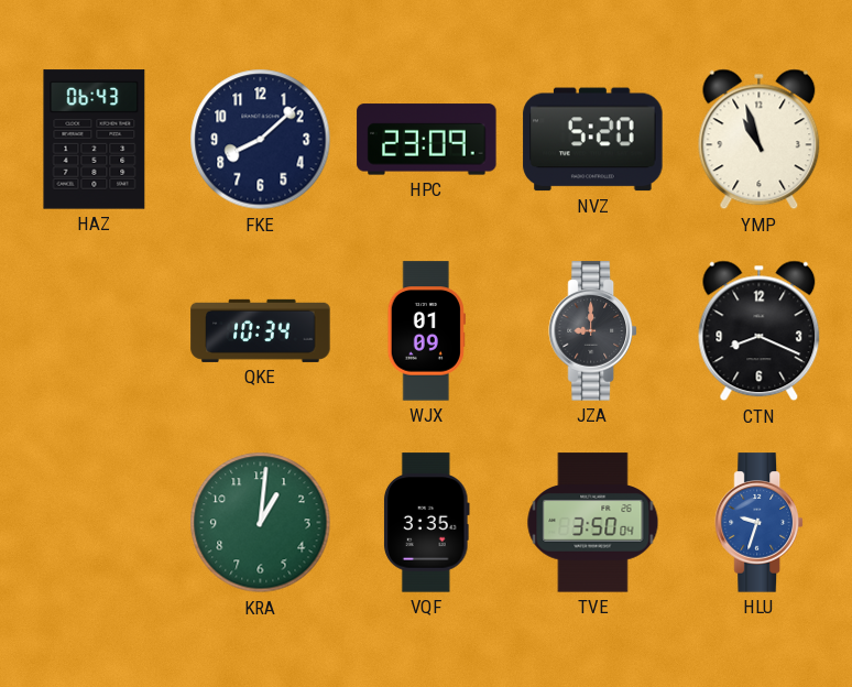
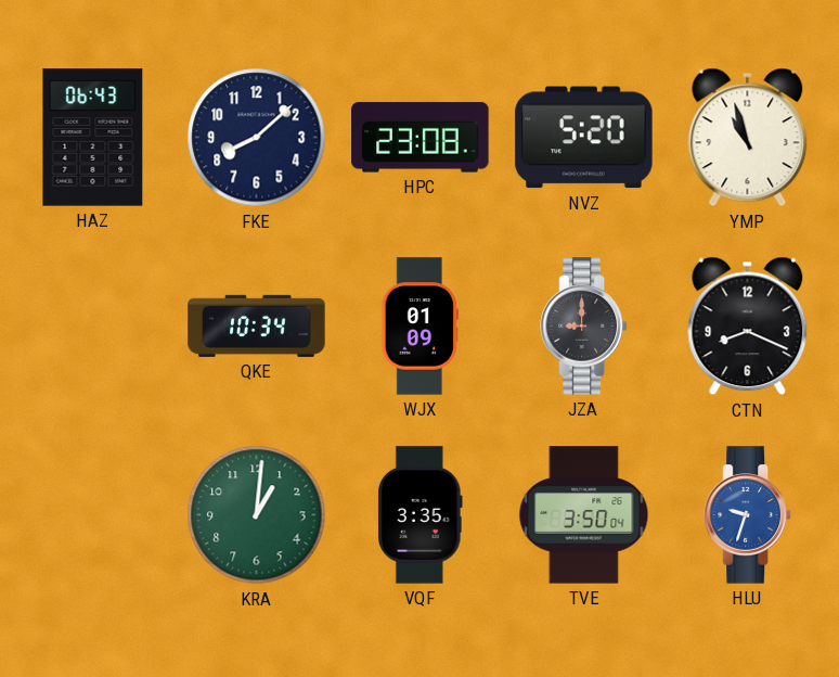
HPC: 23:09 -> 23:08 (421, 138)
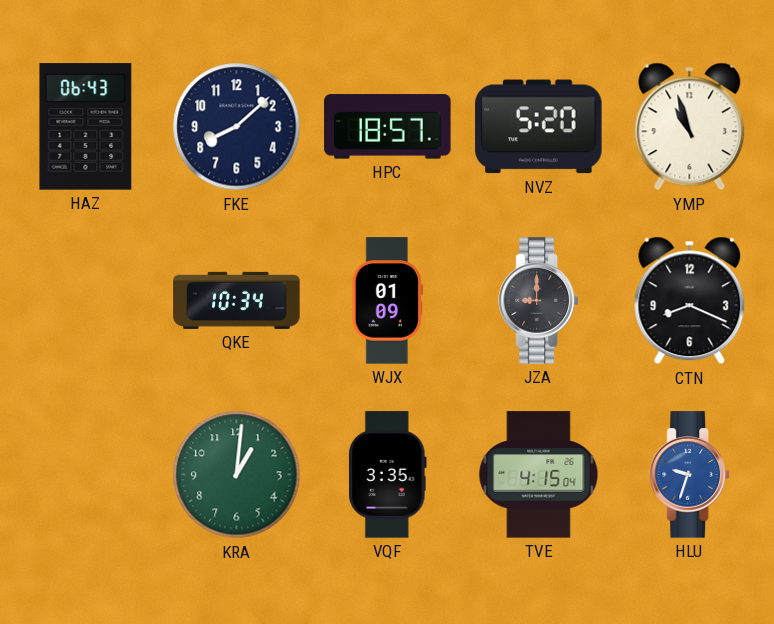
HPC: 23:08 -> 18:57 (388, 127)
TVE: 3:50 -> 4:15 (539, 475)
